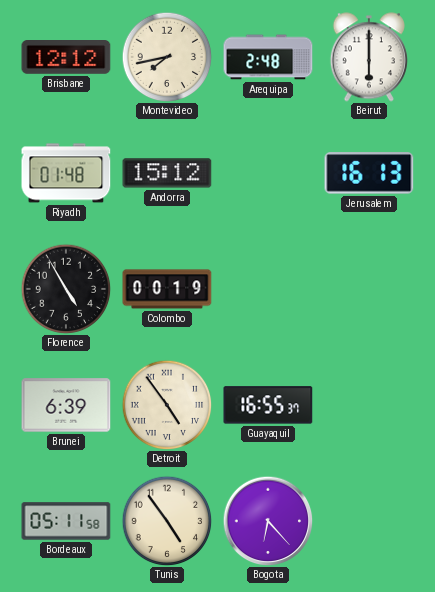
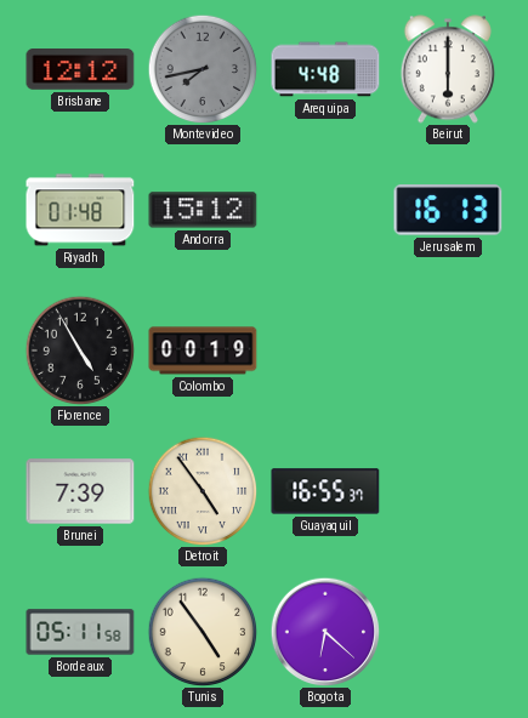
Montevideo dial: cream -> grey (203, 69)
Arequipa: 2:48 -> 4:48 (325, 69)
Brunei: 6:39 -> 7:39 (80, 491)
Bogota: 6:23 -> 6:22 (325, 632)
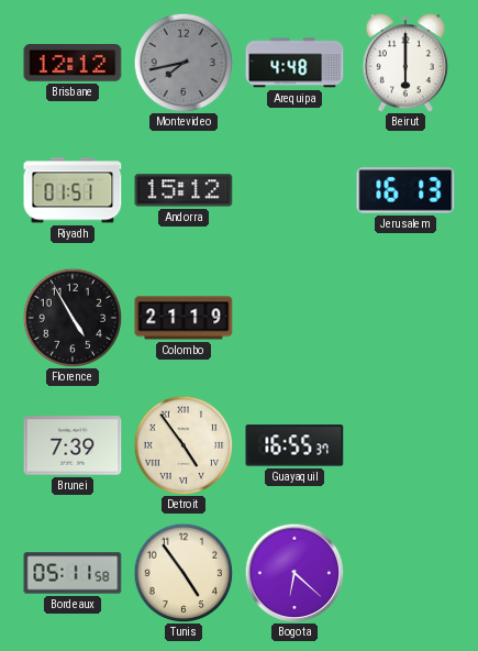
Riyadh: 01:48 -> 01:51 (73, 190)
Colombo: 00:19 -> 21:19 (184, 318)
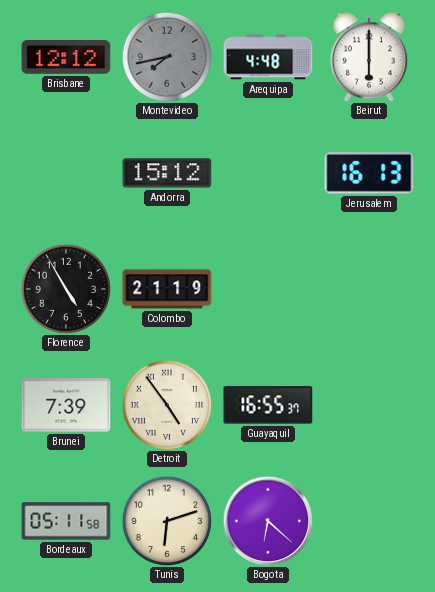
Riyadh: 01:51 -> none (73, 190)
Tunis: 4:54 -> 6:12 (167, 521)
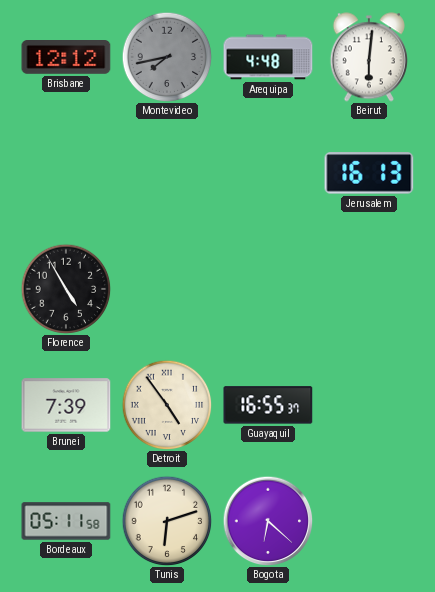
Beirut: 6:00 -> 6:01 (369, 57)
Andorra: 15:12 -> none (167, 173)
Colombo: 21:19 -> none (167, 289)
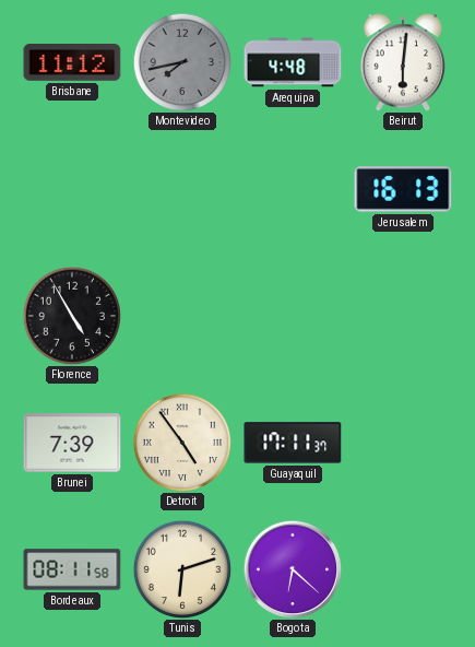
Brisbane: 12:12 -> 11:12 (72, 63)
Guayaquil: 16:55 -> 17:11 (293, 443)
Bordeaux: 05:11 -> 08:11 (72, 569)
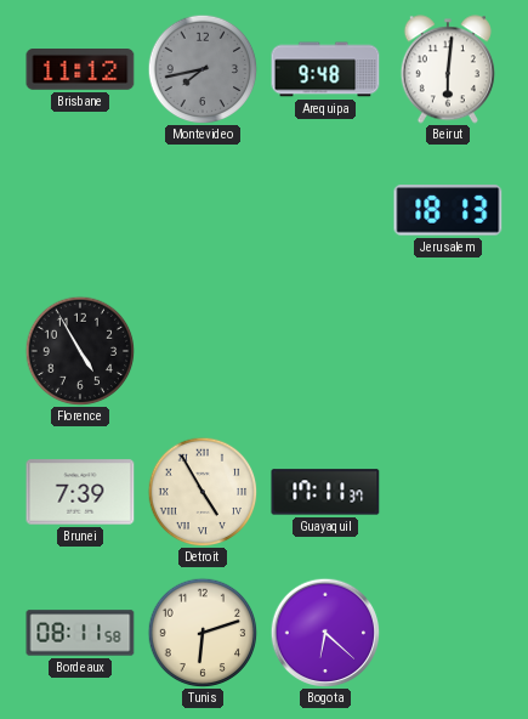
Arequipa: 4:48 -> 9:48 (325, 69)
Jerusalem: 16:13 -> 18:13 (448, 210)
Detroit: 4:54 -> 4:55 (203, 492)
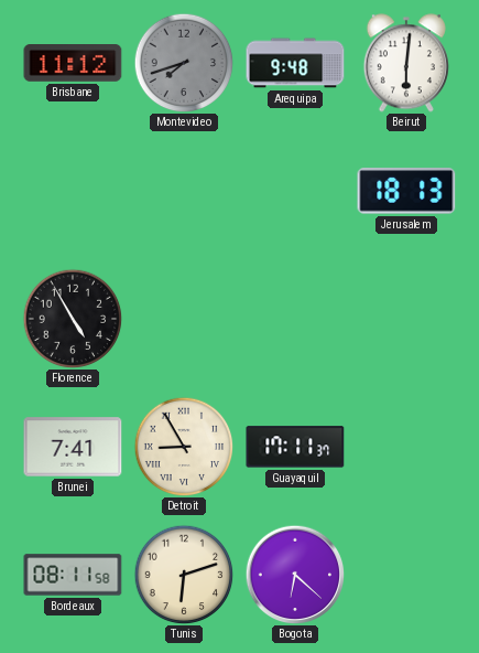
Montevideo: 7:43 -> 7:42 (184, 63)
Brunei: 7:39 -> 7:41 (73, 447)
Detroit: 4:55 -> 8:55 (184, 447)
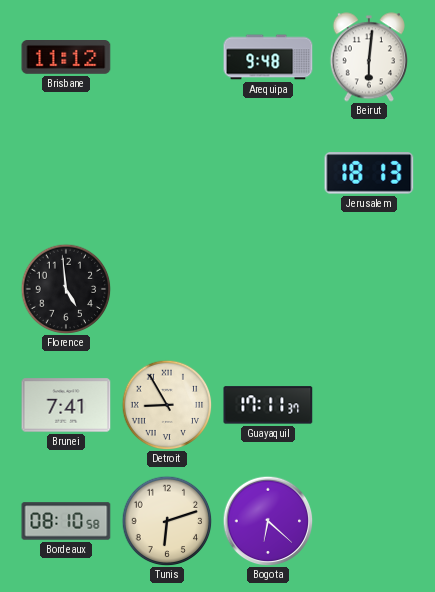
Montevideo: 7:42 -> none (184, 63)
Florence: 4:55 -> 4:59 (66, 289)
Bordeaux: 08:11 -> 08:10 (66, 521)
